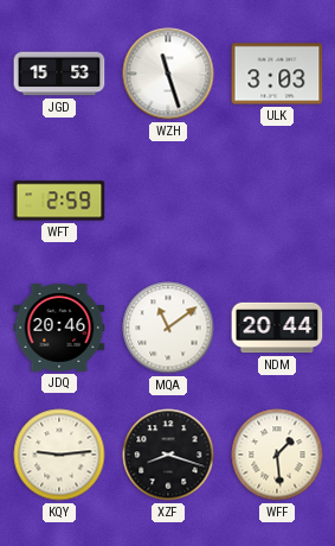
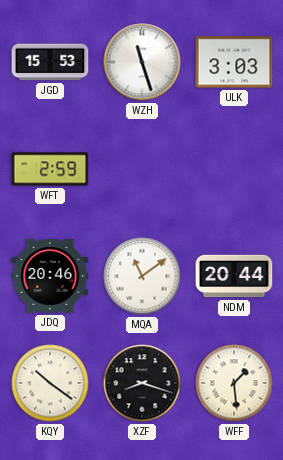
KQY: 9:14 -> 10:21 (50, 383)
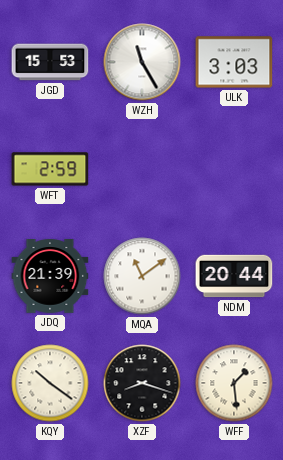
WZH: 11:27 -> 11:25 (142, 62)
JDQ: 20:46 -> 21:39 (50, 277)
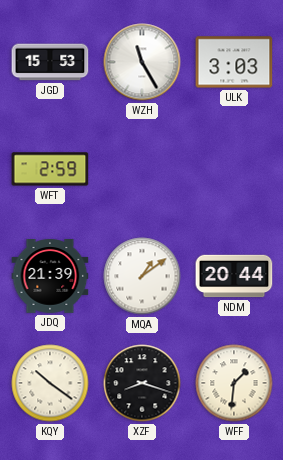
MQA: 11:09 -> 1:09 (142, 276)
WFF: 1:29 -> 1:31 (234, 383)
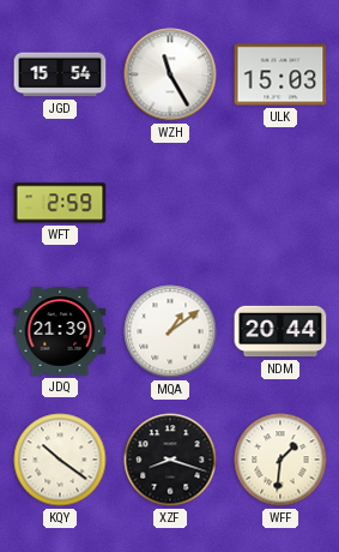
JGD: 15:53 -> 15:54 (60, 74)
ULK: 3:03 -> 15:03 (280, 74)
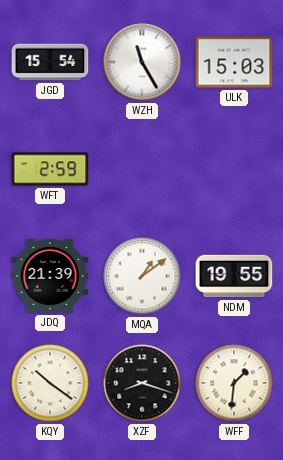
NDM: 20:44 -> 19:55 (234, 276)
